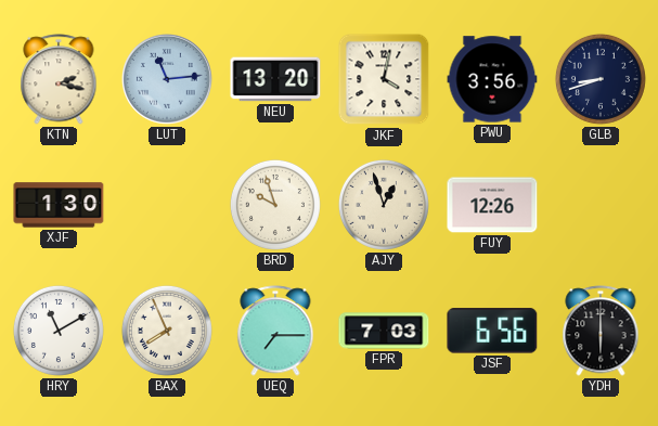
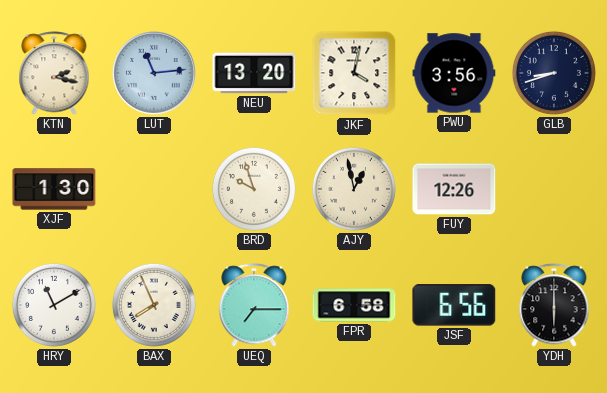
AJY: 12:57 -> 12:58 (354, 189)
FPR: 7:03 -> 6:58 (354, 305)
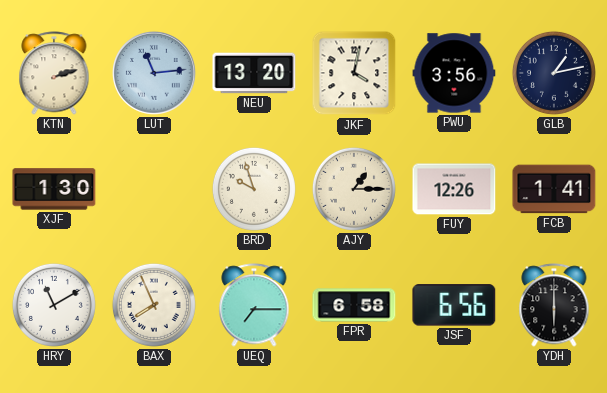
KTN: 2:17 -> 2:12 (54, 73)
GLB: 8:42 -> 1:13 (554, 73)
AJY: 12:58 -> 1:15 (354, 189)
FCB: none -> 1:41 (554, 189)
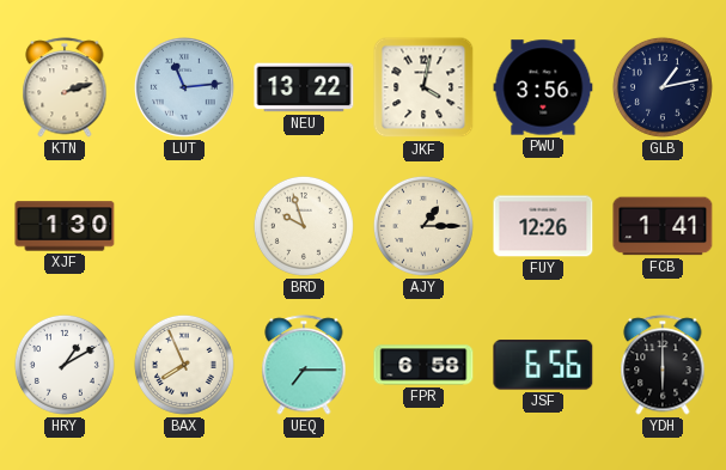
NEU: 13:20 -> 13:22 (304, 87)
HRY: 11:10 -> 1:10 (65, 365)
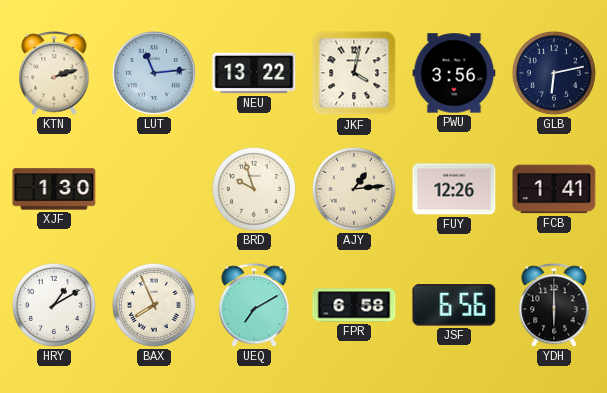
GLB: 1:13 -> 6:13 (554, 73)
AJY: 1:15 -> 1:14 (354, 189)
UEQ: 7:15 -> 7:10 (254, 305)
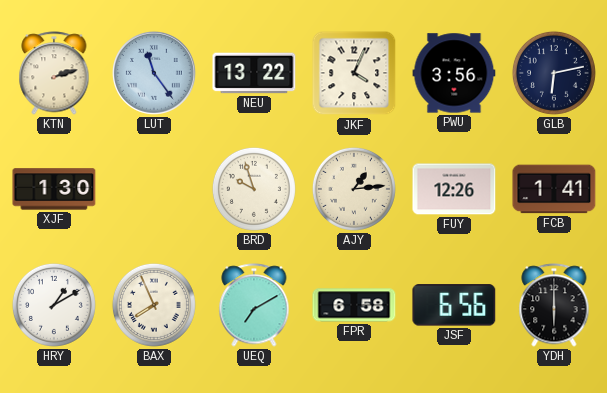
LUT: 11:14 -> 11:24 (155, 74)
JKF: 4:02 -> 4:04 (354, 73)
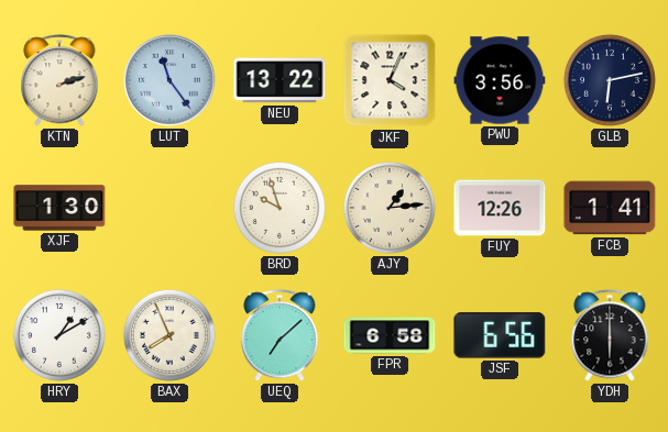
UEQ: 7:10 -> 7:08 (280, 335)
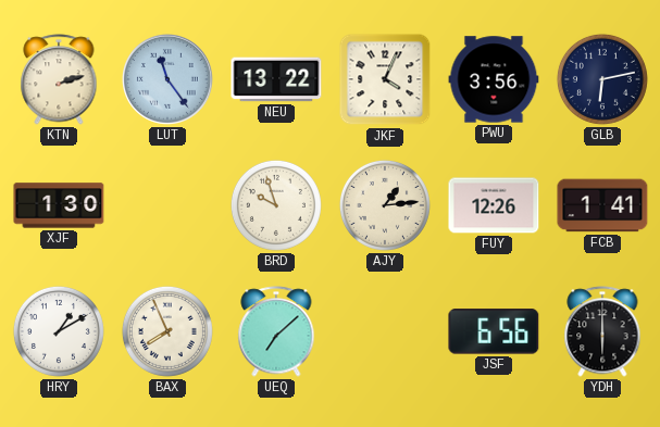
FPR: 6:58 -> none (390, 335)
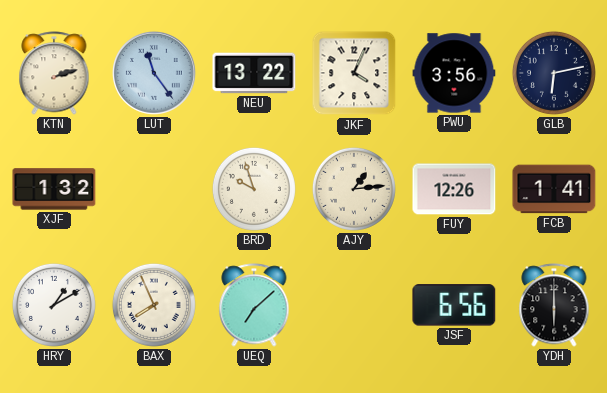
XJF: 1:30 -> 1:32 (54, 189)
